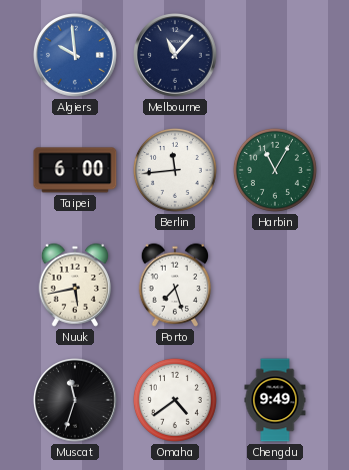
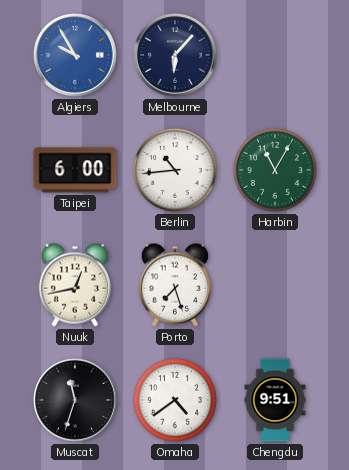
Algiers: 9:59 -> 9:55 (76, 56)
Melbourne: 11:07 -> 6:07 (176, 56)
Berlin: 11:44 -> 10:44 (175, 170)
Nuuk: 5:43 -> 12:43 (75, 285)
Chengdu: 9:49 -> 9:51 (275, 400)
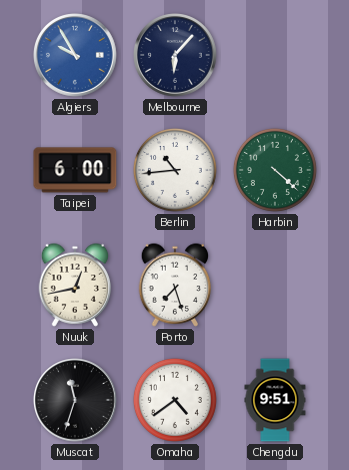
Harbin: 11:05 -> 4:22 (275, 170)
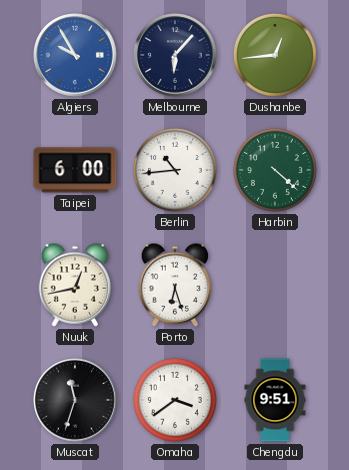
Dushanbe: none -> 12:44 (275, 55)
Porto: 7:27 -> 6:27 (175, 285)
Omaha: 4:39 -> 3:39 (175, 400)
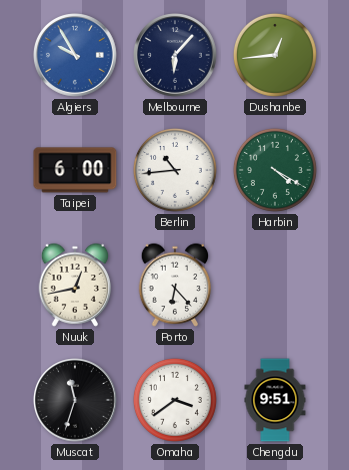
Harbin: 4:22 -> 4:20 (275, 170)
Porto: 6:27 -> 6:23 (175, 285)
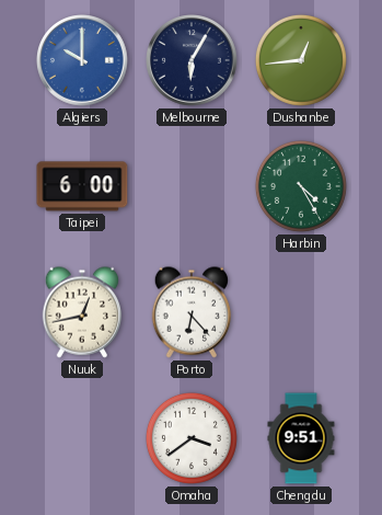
Algiers: 9:55 -> 10:00 (83, 61)
Melbourne: 6:07 -> 6:05 (193, 61)
Berlin: 10:44 -> none (175, 170)
Harbin: 4:20 -> 4:25 (301, 186)
Muscat: 11:33 -> none (76, 401)
